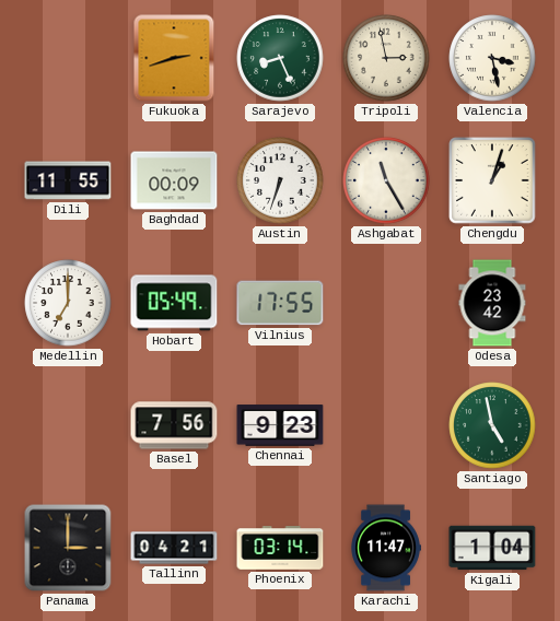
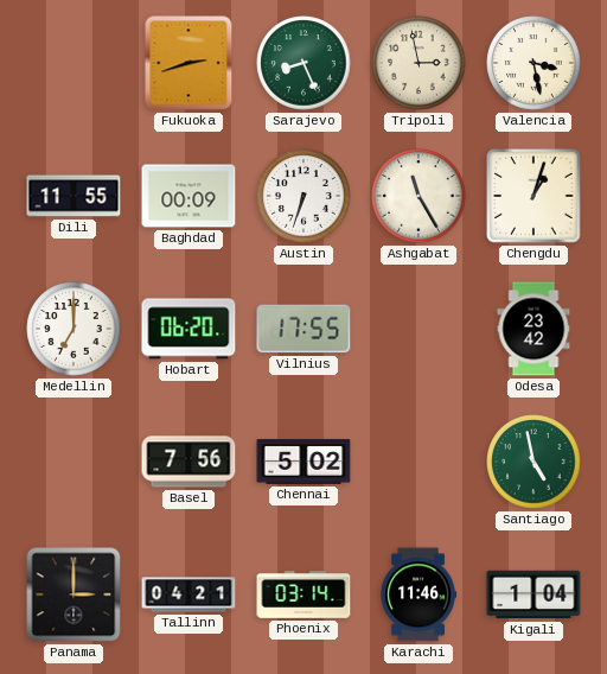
Hobart: 05:49 -> 06:20 (189, 329)
Chennai: 9:23 -> 5:02 (303, 462)
Karachi: 11:47 -> 11:46 (418, 594)
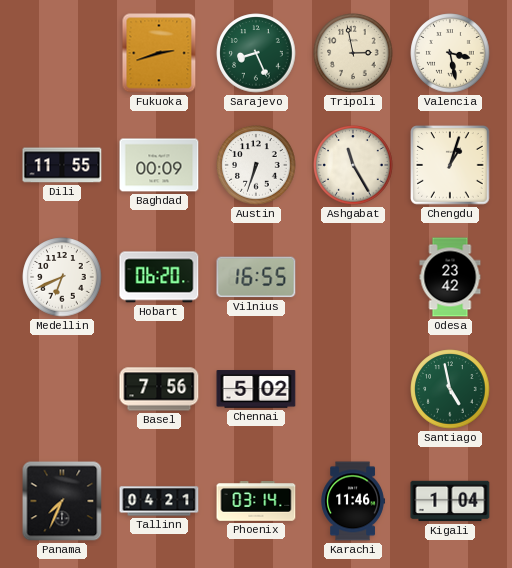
Medellin: 7:00 -> 6:41 (62, 277)
Vilnius: 17:55 -> 16:55 (256, 277)
Panama: 3:00 -> 7:34 (62, 501)
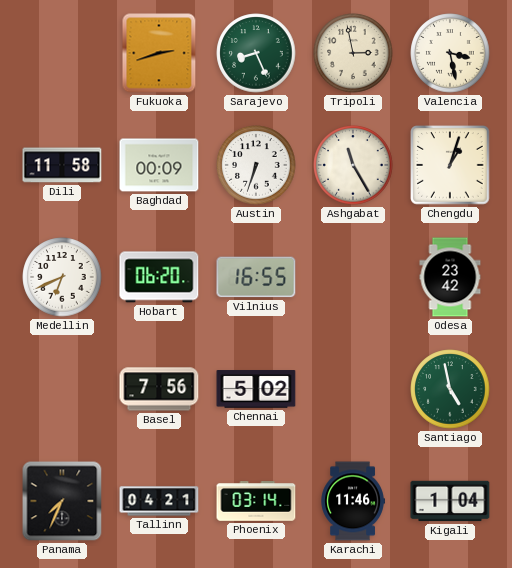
Dili: 11:55 -> 11:58 (62, 165)
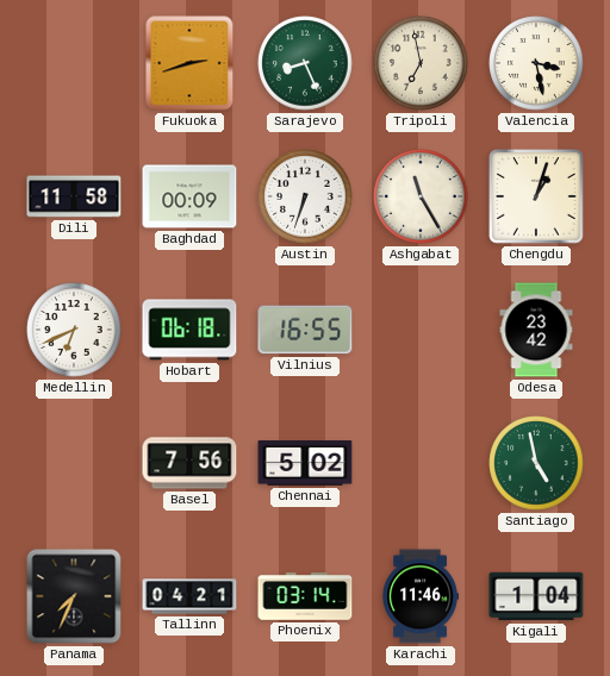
Tripoli: 2:58 -> 6:58 (421, 63)
Hobart: 06:20 -> 06:18 (189, 330)
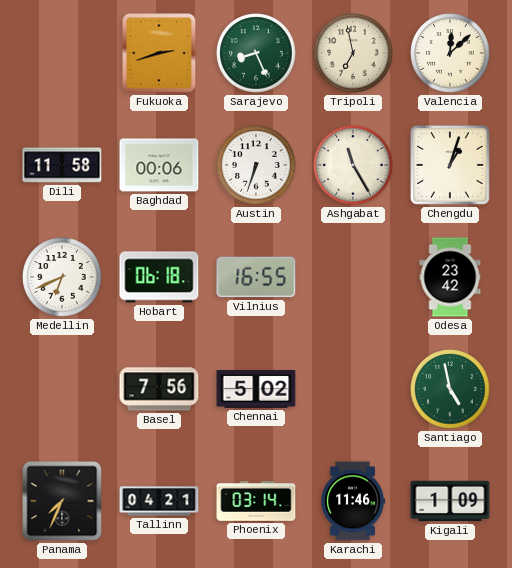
Valencia: 3:28 -> 12:08 (450, 53)
Baghdad: 00:09 -> 00:06 (159, 165)
Kigali: 1:04 -> 1:09 (450, 501)
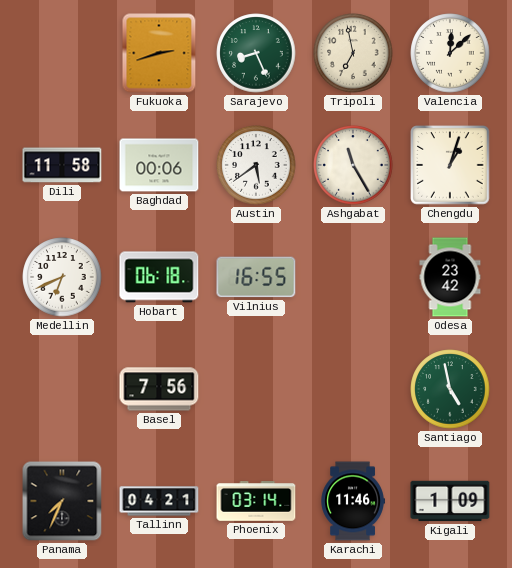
Austin: 6:33 -> 5:39 (256, 165)
Chennai: 5:02 -> none (256, 389)
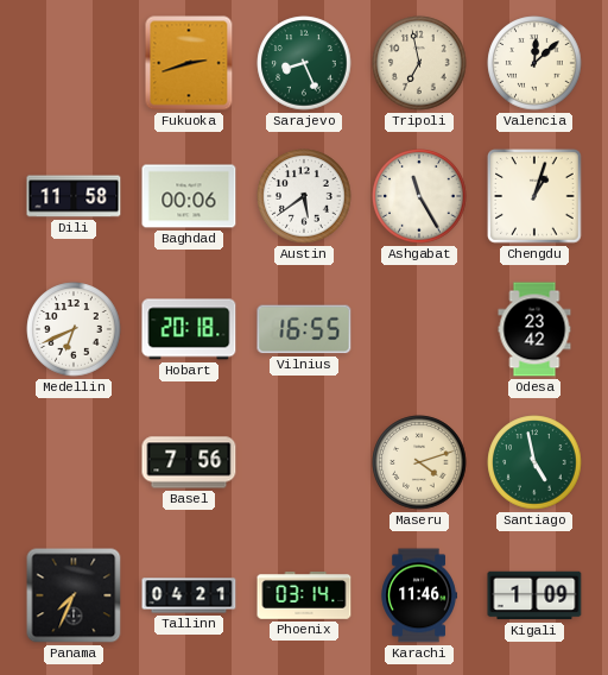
Hobart: 06:18 -> 20:18 (189, 329)
Maseru: none -> 4:12 (419, 462)
